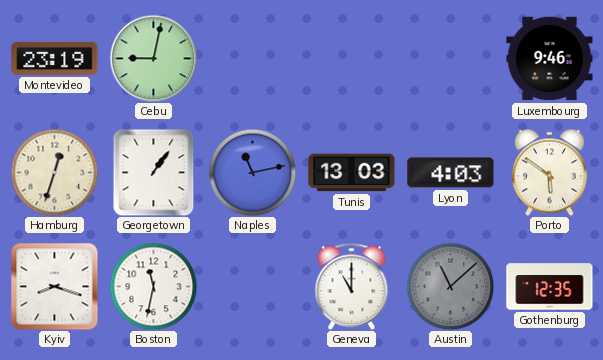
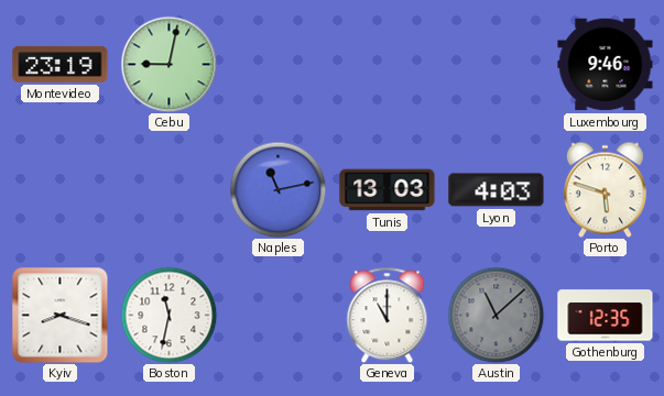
Hamburg: 12:33 -> none (54, 172)
Georgetown: 1:06 -> none (154, 172)
Porto: 5:51 -> 5:48 (605, 189)
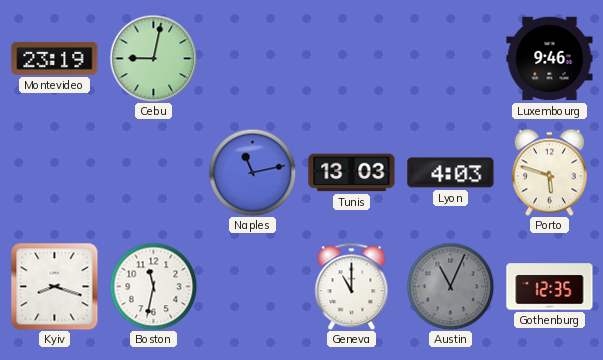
Austin: 11:08 -> 11:04 (450, 286)
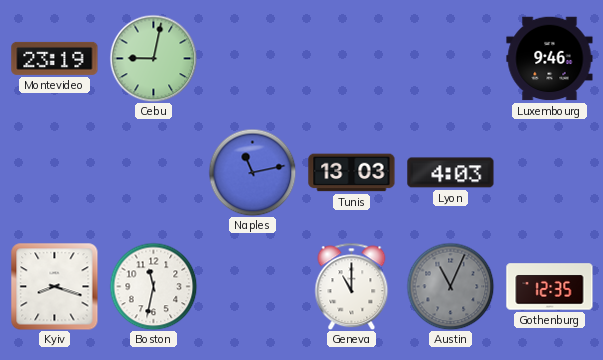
Porto: 5:48 -> none (549, 172)
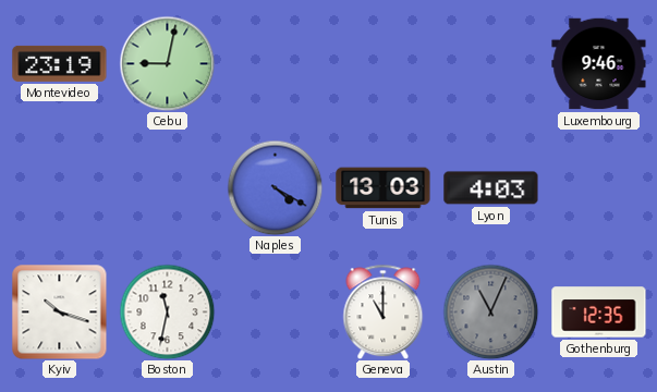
Naples: 11:13 -> 4:20 (275, 187)
Kyiv: 8:18 -> 10:18 (60, 313)
